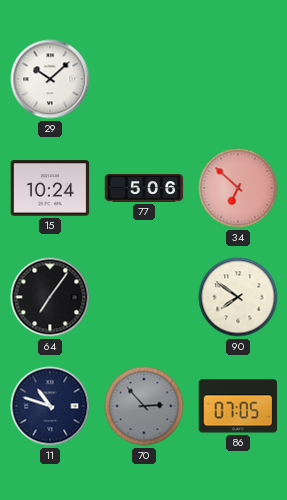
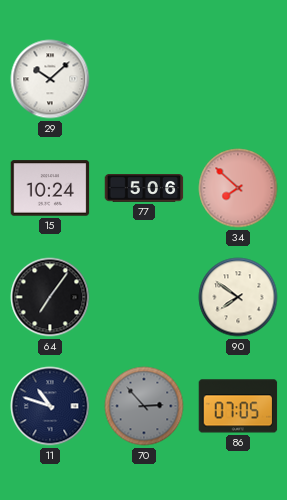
34: 6:52 -> 7:52 (238, 188)
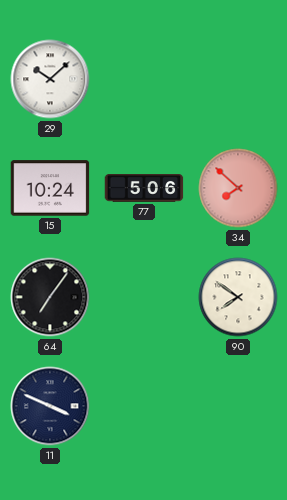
11: 10:48 -> 3:49 (50, 406)
70: 2:53 -> none (144, 406)
86: 07:05 -> none (238, 406)
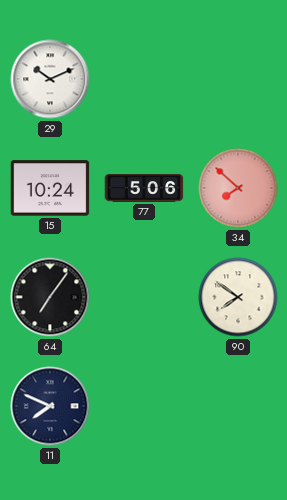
29: 10:08 -> 10:11 (50, 79)
11: 3:49 -> 7:49 (50, 406)
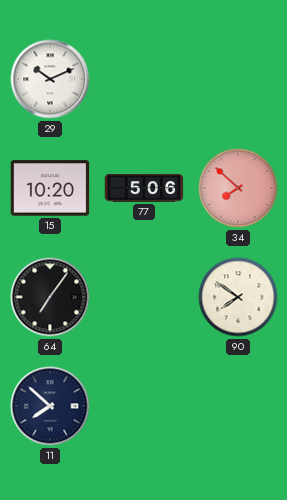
15: 10:24 -> 10:20 (50, 188)
11: 7:49 -> 7:52 (50, 406)
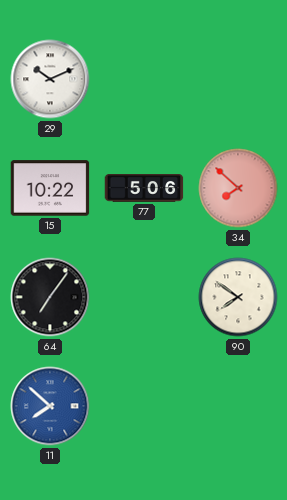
15: 10:20 -> 10:22 (50, 188)
11 dial: navy -> blue (50, 406)
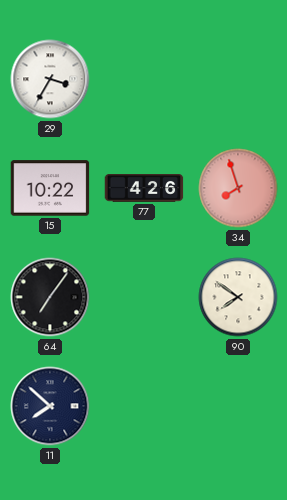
29: 10:11 -> 3:35 (50, 79)
77: 5:06 -> 4:26 (144, 189)
34: 7:52 -> 7:57 (238, 188)
11 dial: blue -> navy (50, 406)
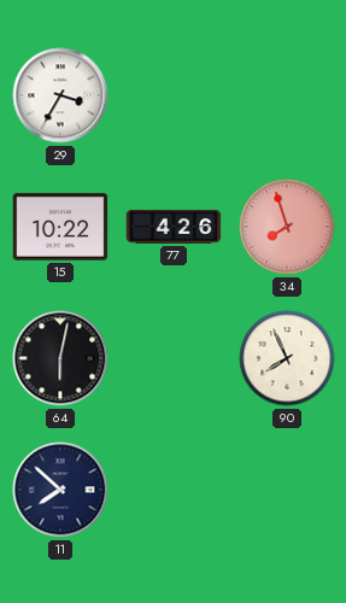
64: 7:06 -> 6:02 (60, 358)
90: 7:51 -> 7:56 (287, 358)
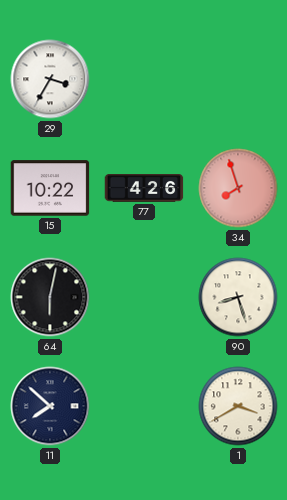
90: 7:56 -> 8:27 (238, 297)
1: none -> 3:40 (238, 406)
